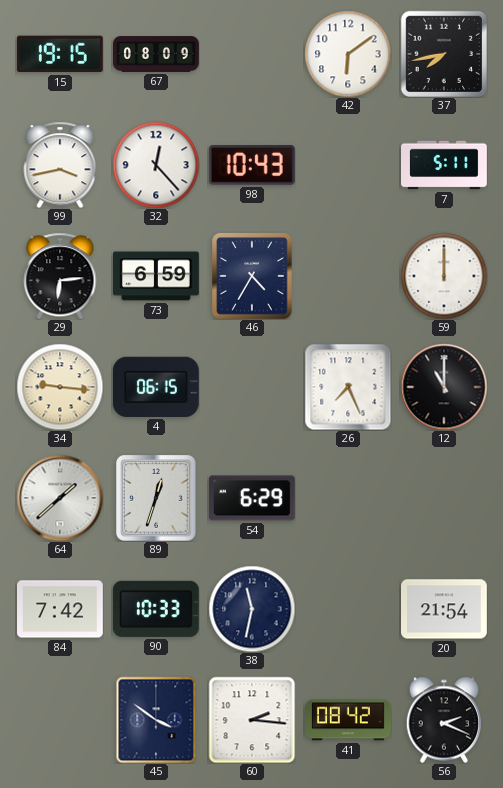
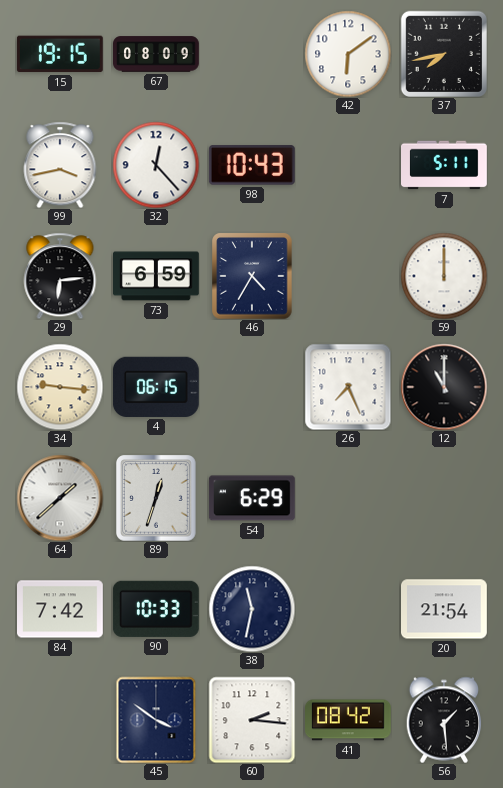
56: 2:19 -> 1:29 (444, 720)
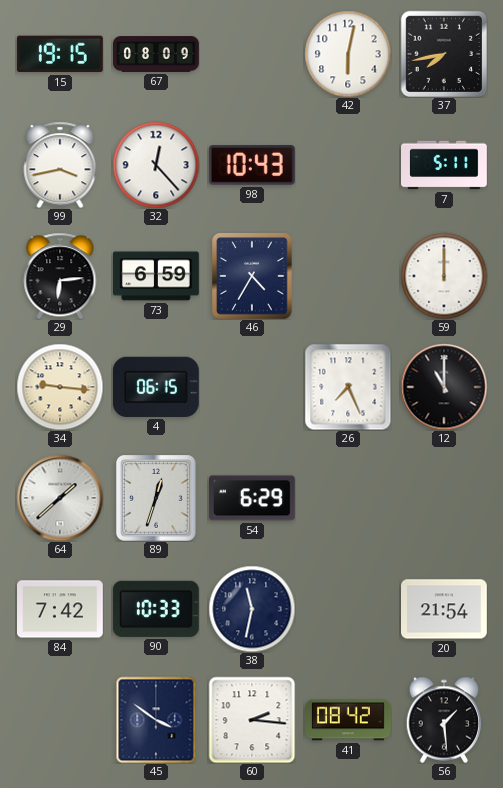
42: 6:09 -> 6:02 (348, 54)
